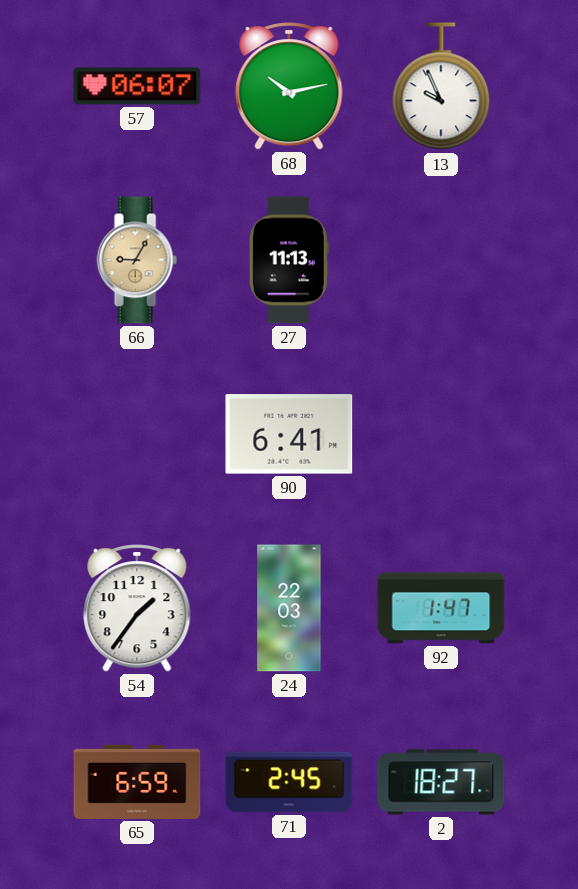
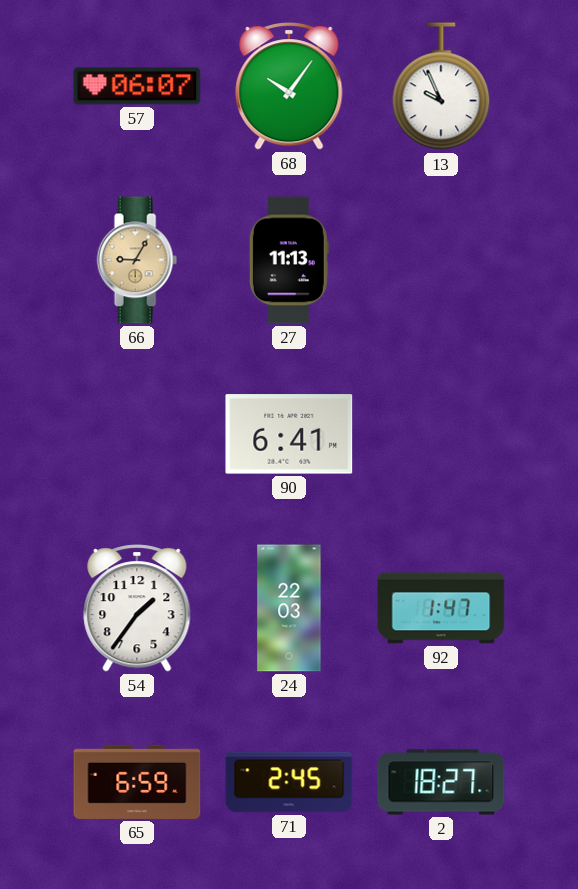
68: 10:13 -> 10:06 (289, 86)
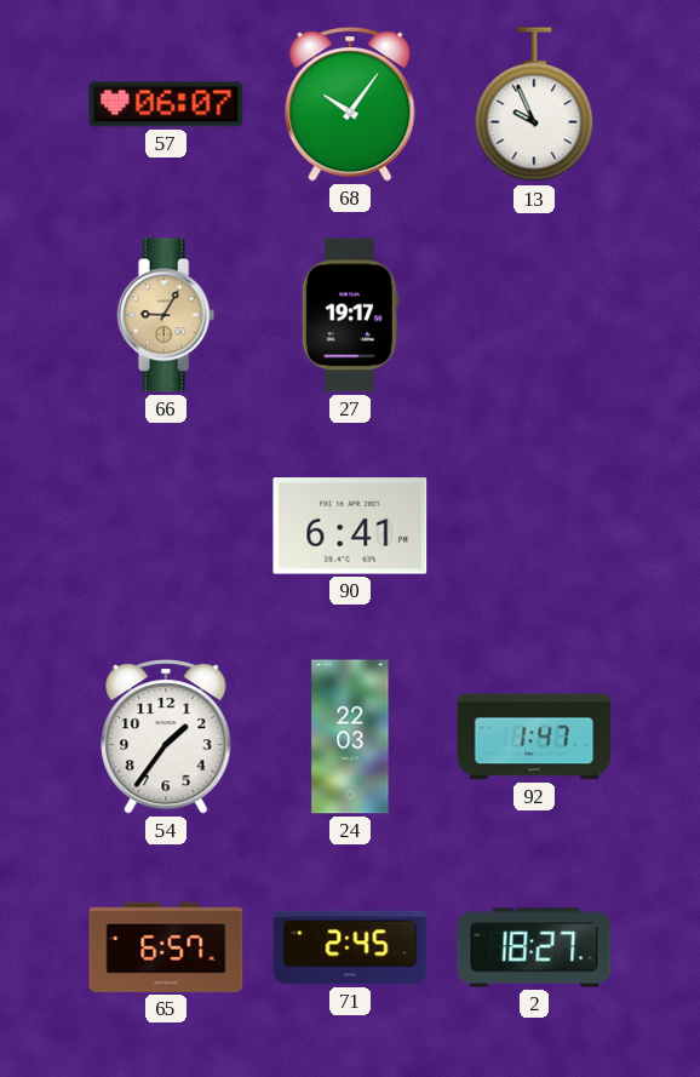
27: 11:13 -> 19:17 (350, 315)
65: 6:59 -> 6:57 (166, 947)
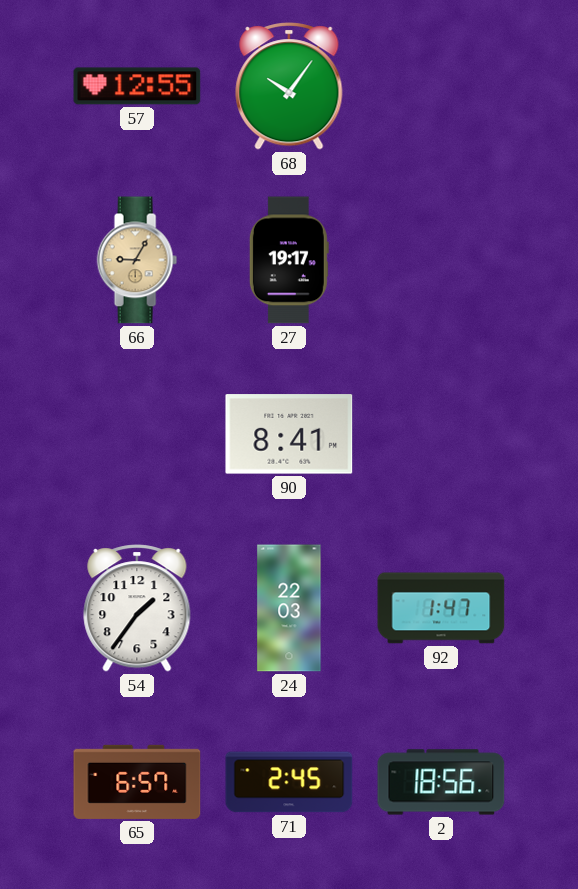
57: 06:07 -> 12:55 (137, 86)
13: 9:56 -> none (534, 105)
90: 6:41 -> 8:41 (289, 434)
2: 18:27 -> 18:56 (441, 782)
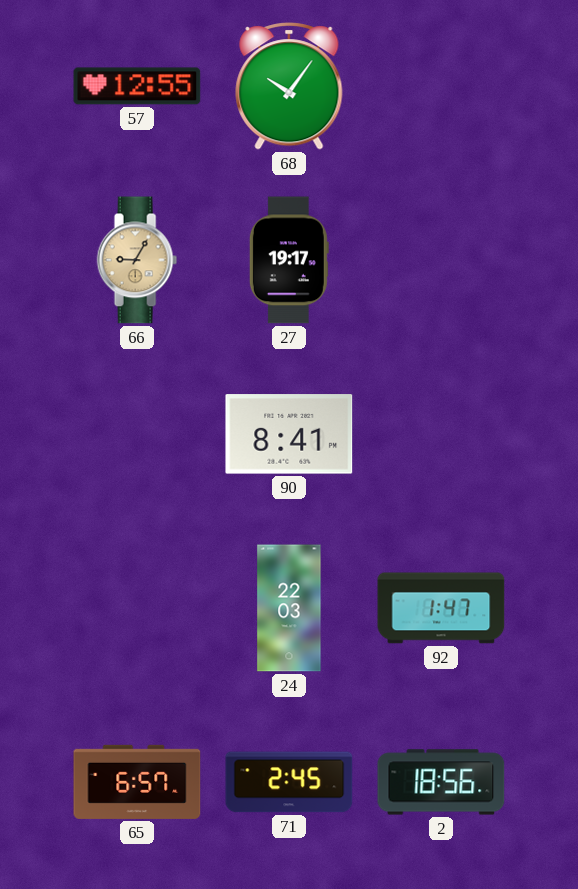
54: 1:36 -> none (137, 608)
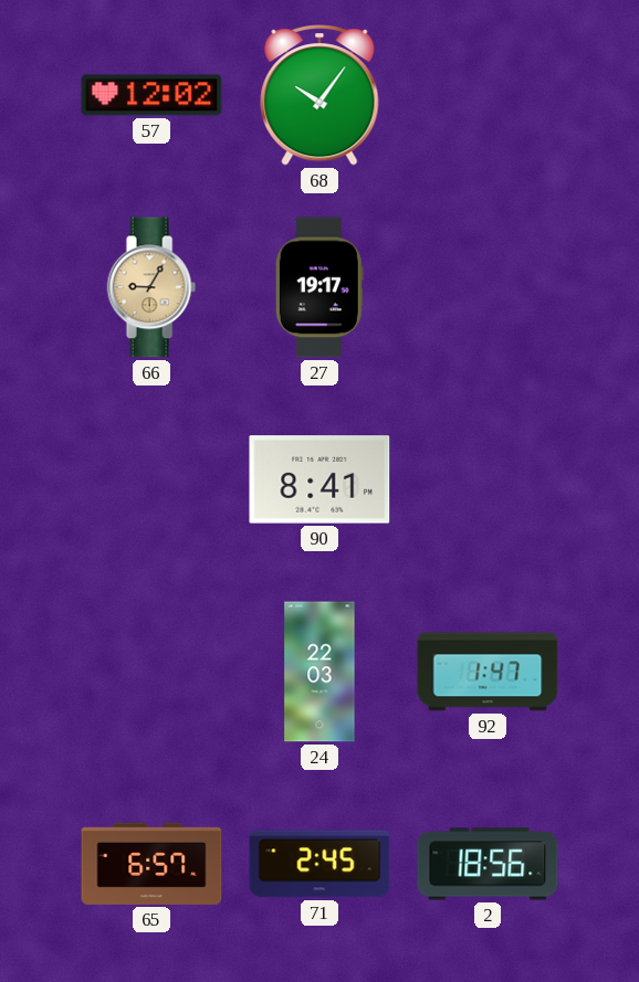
57: 12:55 -> 12:02 (151, 95)
